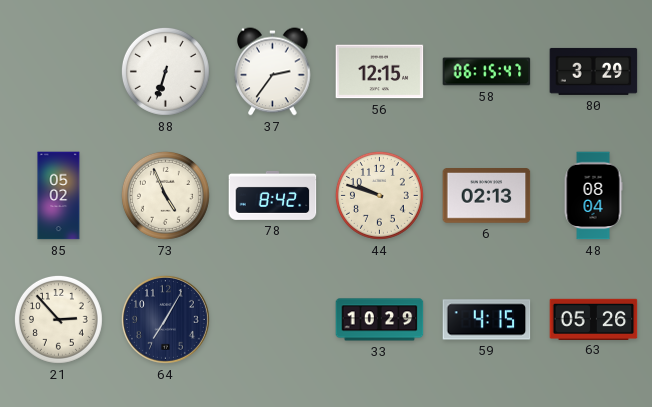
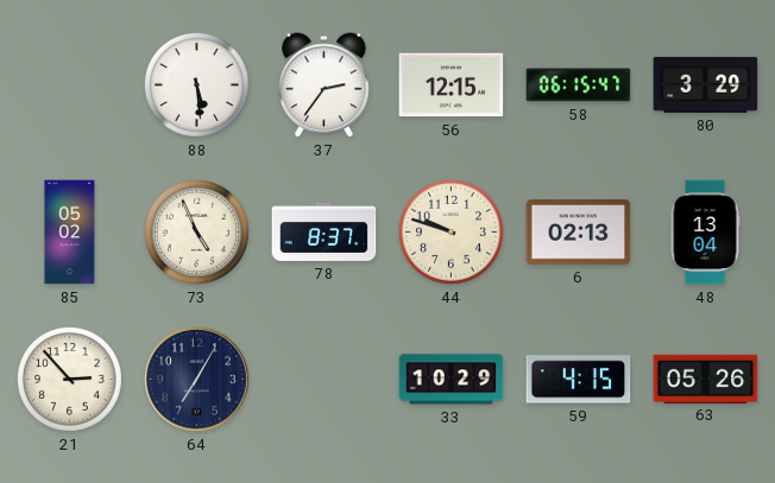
88: 6:33 -> 5:29 (196, 84)
78: 8:42 -> 8:37 (325, 231)
48: 08:04 -> 13:04 (705, 233)
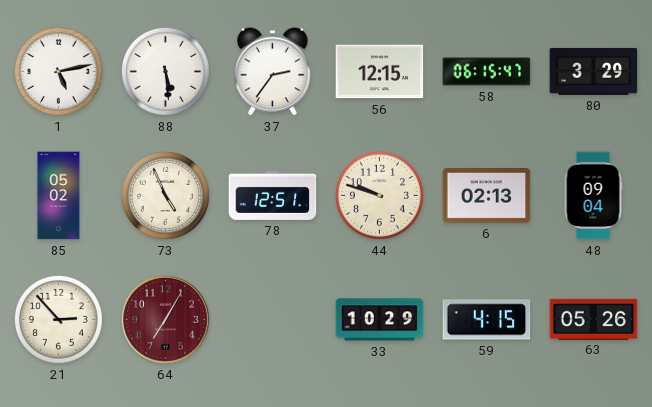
1: none -> 5:13 (58, 71)
78: 8:37 -> 12:51 (273, 195)
48: 13:04 -> 09:04 (593, 196)
64 dial: navy -> burgundy (165, 319)
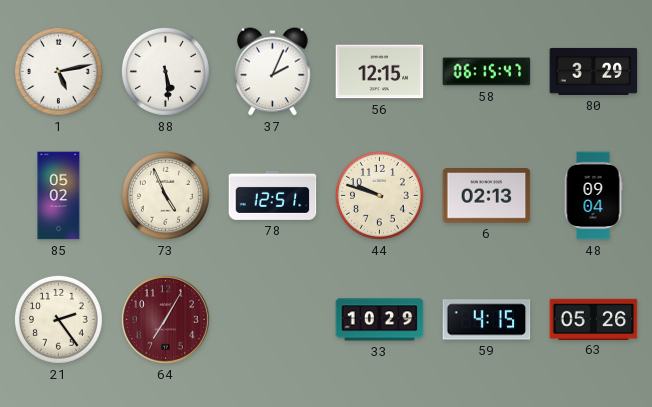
37: 2:36 -> 2:04 (273, 72)
21: 2:53 -> 2:24 (58, 319)
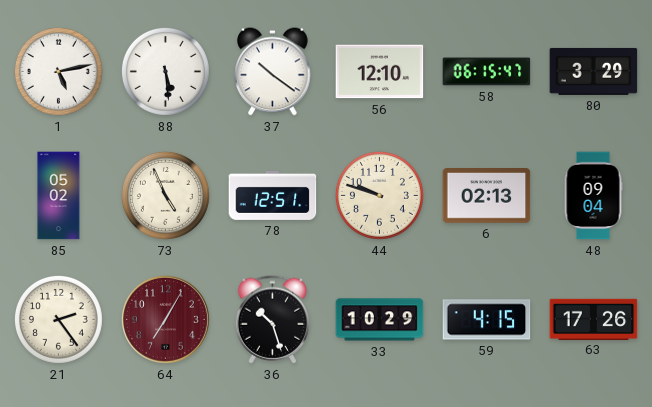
37: 2:04 -> 10:21 (273, 72)
56: 12:15 -> 12:10 (380, 72)
36: none -> 10:27 (273, 320)
63: 05:26 -> 17:26 (594, 319)
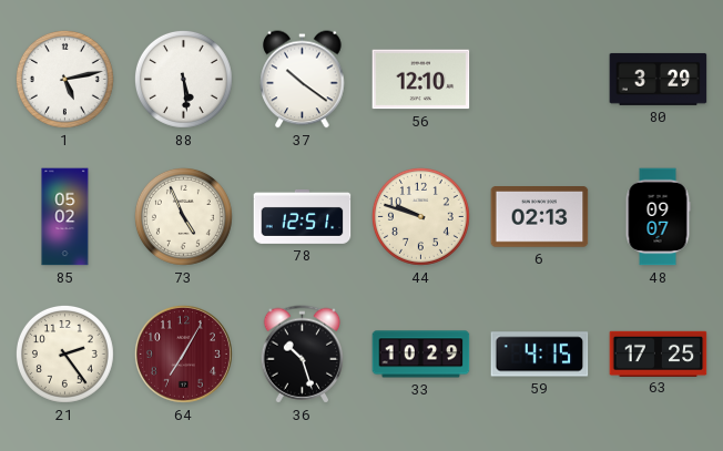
58: 06:15 -> none (487, 72)
48: 09:04 -> 09:07 (658, 217)
63: 17:26 -> 17:25 (659, 353)
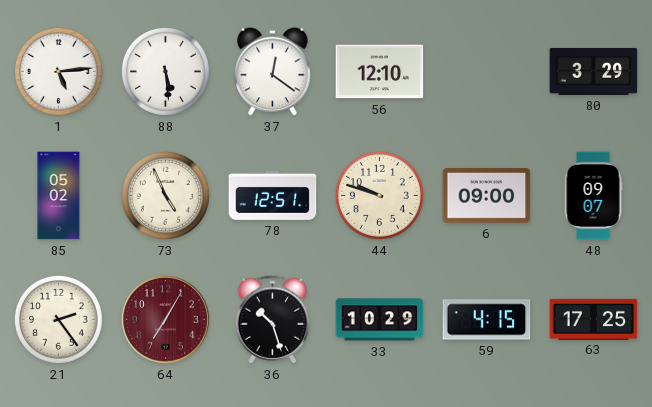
1: 5:13 -> 5:14 (58, 71)
37: 10:21 -> 12:21 (273, 72)
6: 02:13 -> 09:00 (487, 196)
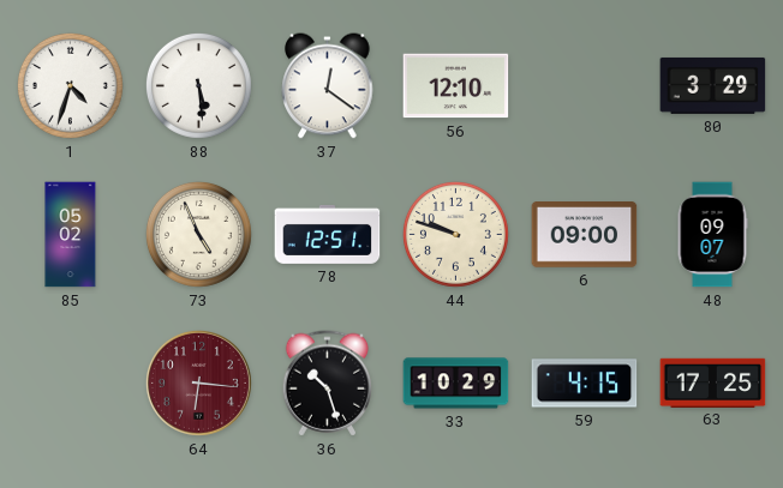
1: 5:14 -> 4:33 (70, 85)
21: 2:24 -> none (58, 319)
64: 7:05 -> 6:16 (198, 382)
